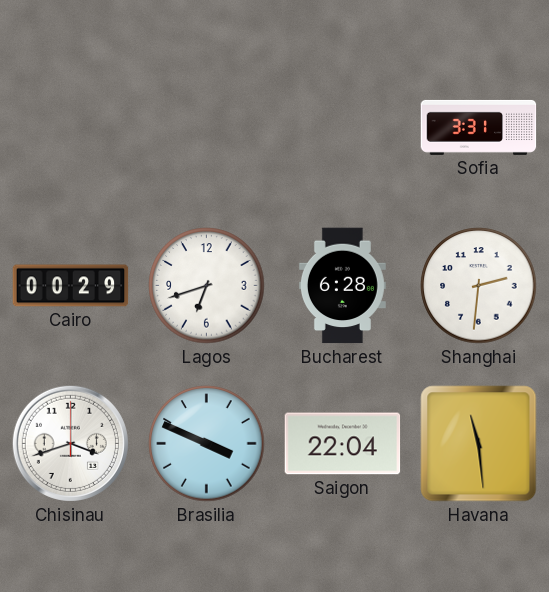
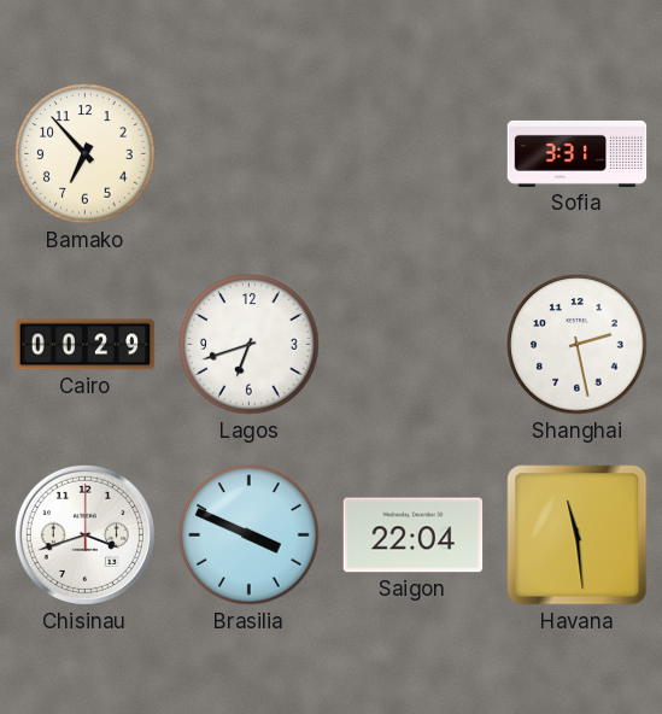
Bamako: none -> 6:53 (86, 154)
Bucharest: 6:28 -> none (342, 286)
Shanghai: 2:31 -> 2:28 (578, 345)
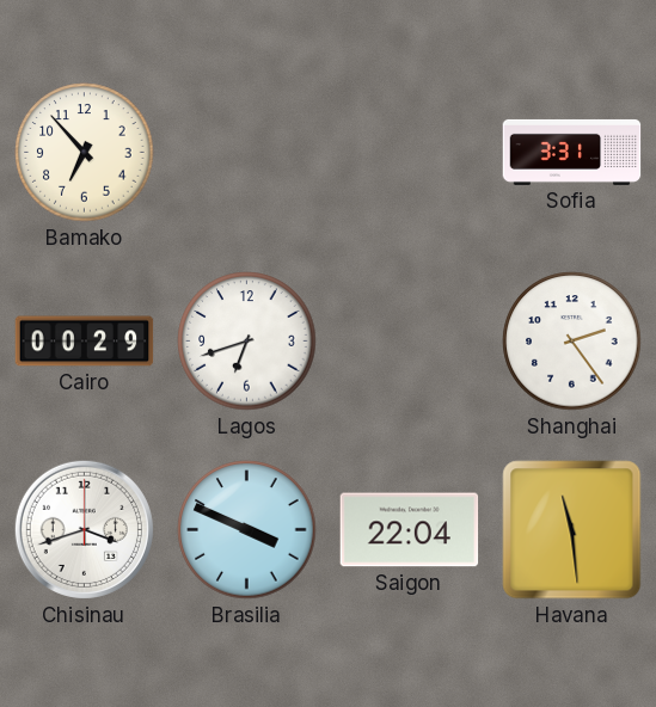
Shanghai: 2:28 -> 2:24 (572, 342)
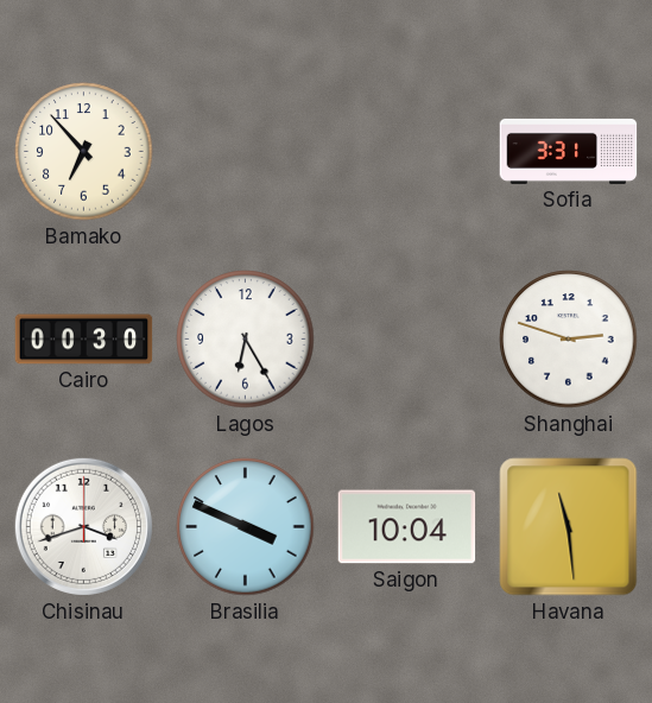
Cairo: 00:29 -> 00:30 (84, 340)
Lagos: 6:42 -> 6:25 (246, 340)
Shanghai: 2:24 -> 2:48 (569, 340)
Saigon: 22:04 -> 10:04 (407, 527)
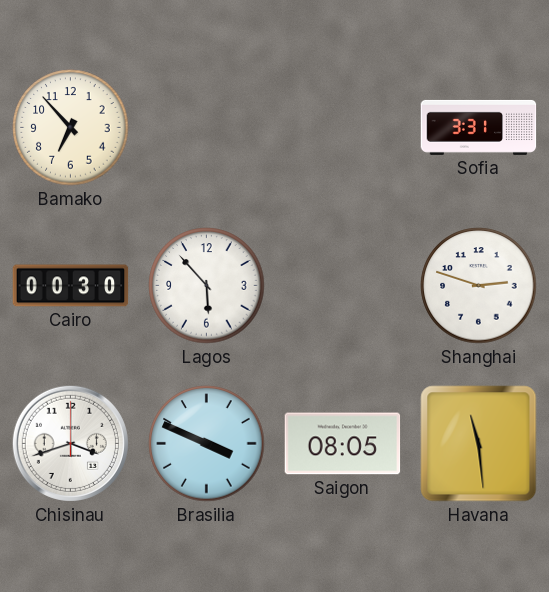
Lagos: 6:25 -> 5:53 (207, 286)
Saigon: 10:04 -> 08:05 (343, 444)
